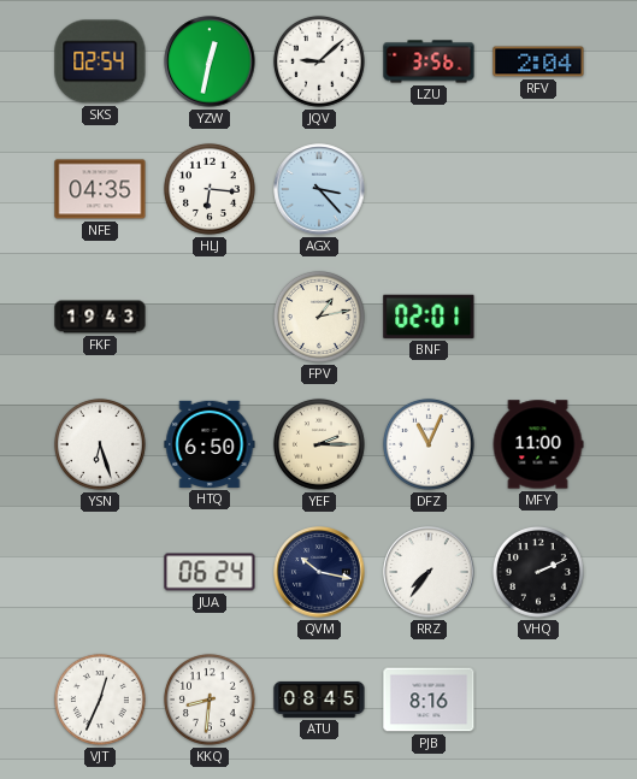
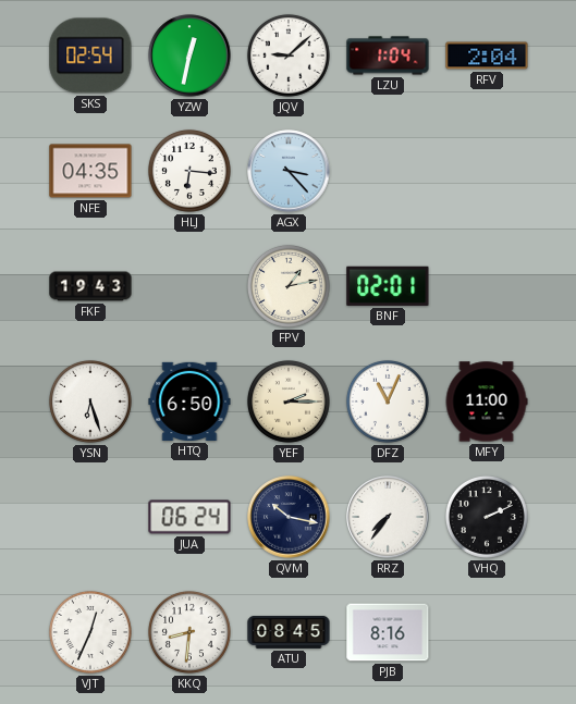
LZU: 3:56 -> 1:04 (388, 55)
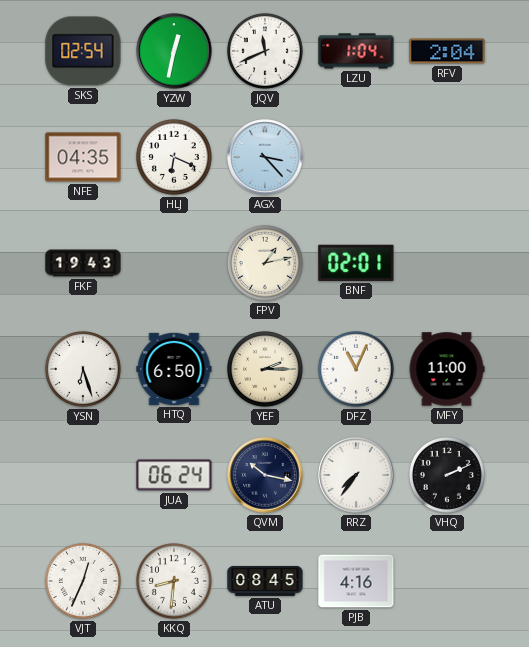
JQV: 9:08 -> 11:41 (265, 51)
HLJ: 6:16 -> 6:19 (174, 157)
PJB: 8:16 -> 4:16 (356, 581)
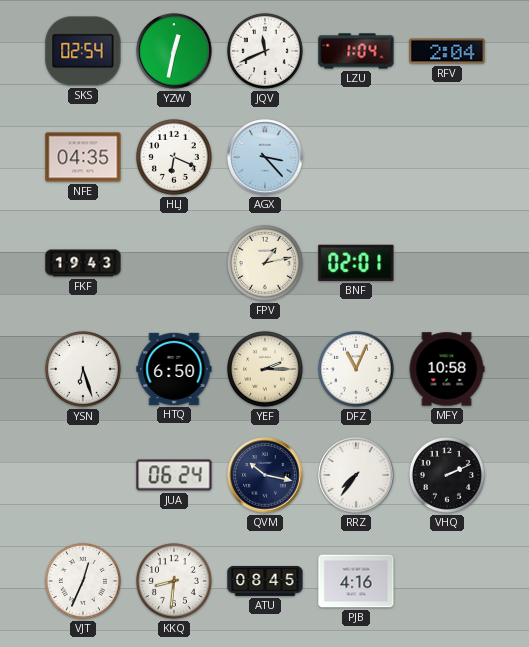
MFY: 11:00 -> 10:58 (447, 369)
